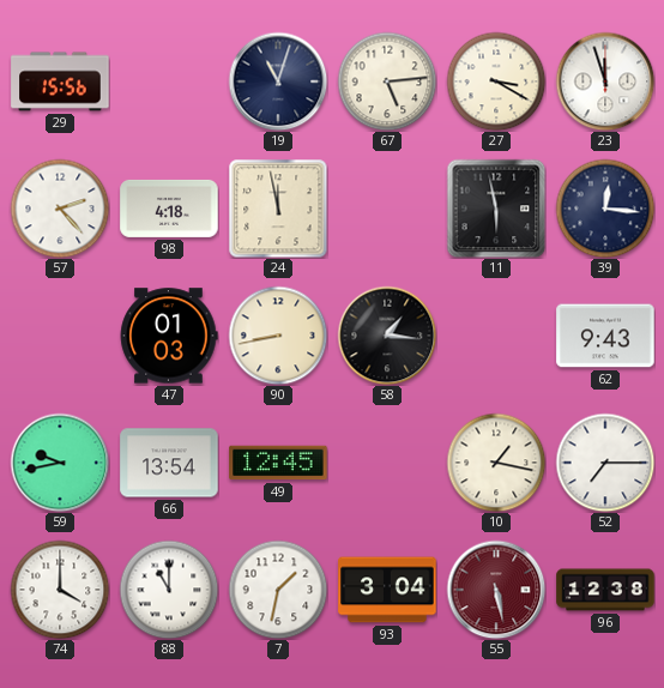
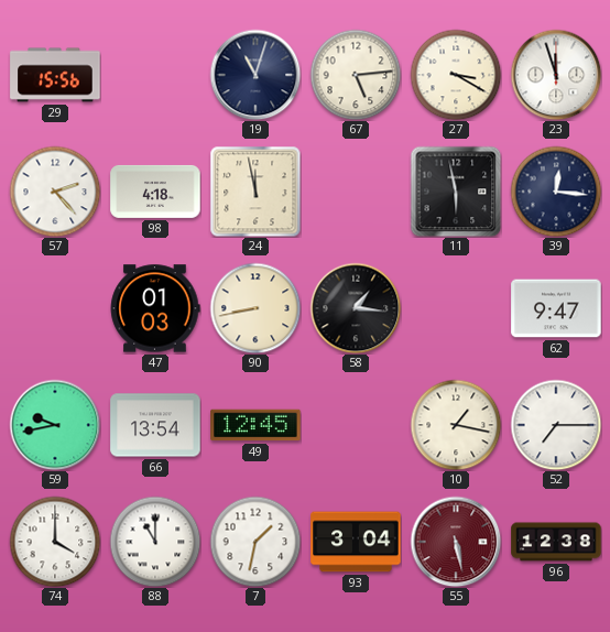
62: 9:43 -> 9:47 (556, 308)
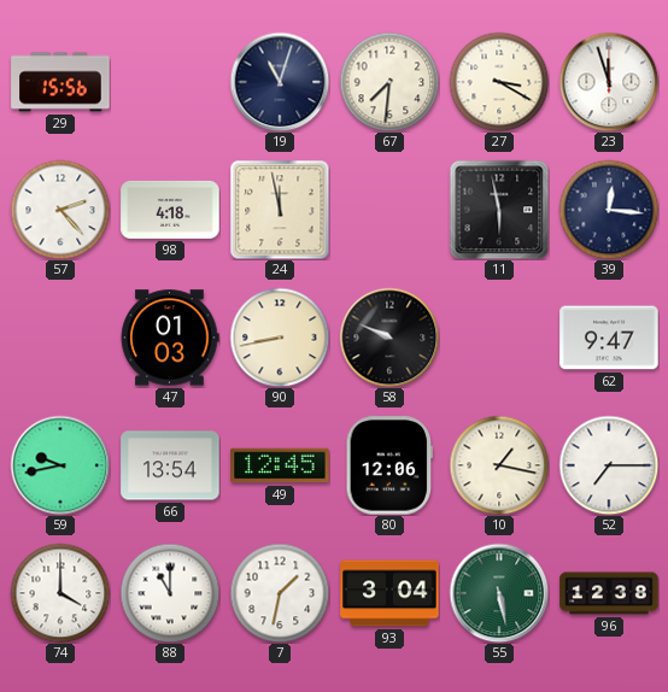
67: 5:14 -> 7:31 (389, 82)
58: 1:16 -> 9:49 (389, 338)
80: none -> 12:06 (389, 465)
55 dial: burgundy -> green (499, 593)
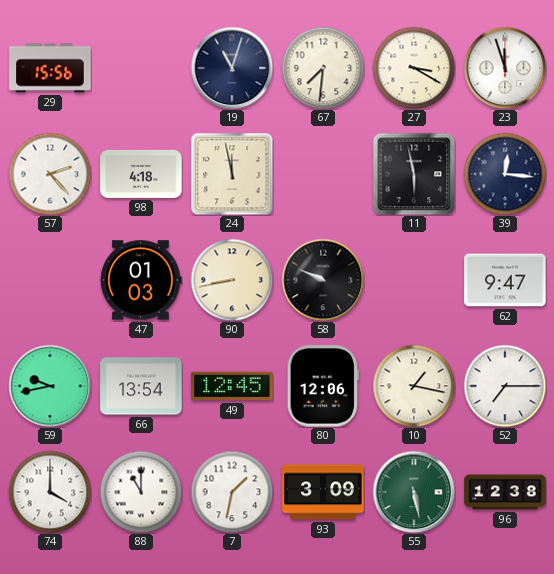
93: 3:04 -> 3:09 (323, 492)
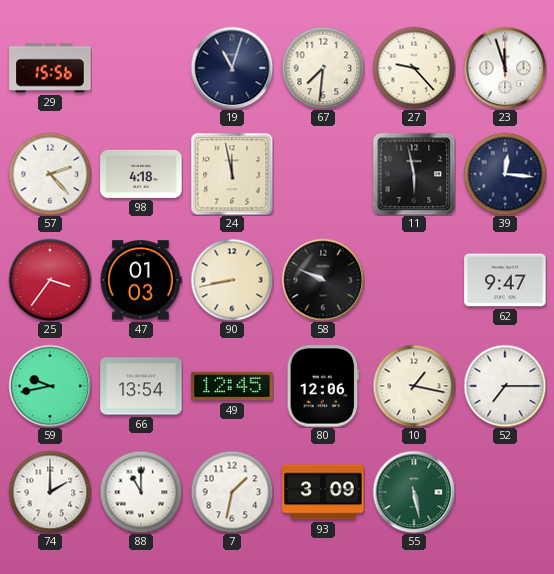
27: 3:20 -> 9:23 (414, 68)
25: none -> 3:36 (50, 280)
74: 4:00 -> 2:00 (50, 492)
96: 12:38 -> none (505, 492)
